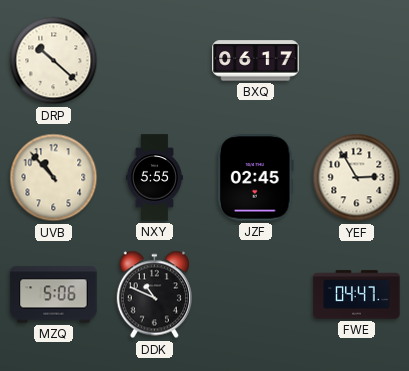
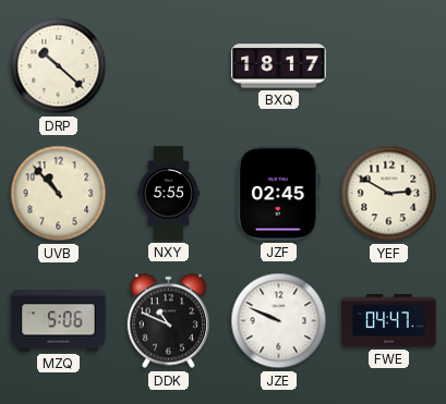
BXQ: 06:17 -> 18:17 (279, 66)
YEF: 2:55 -> 2:50 (389, 194)
JZE: none -> 9:49 (279, 321)
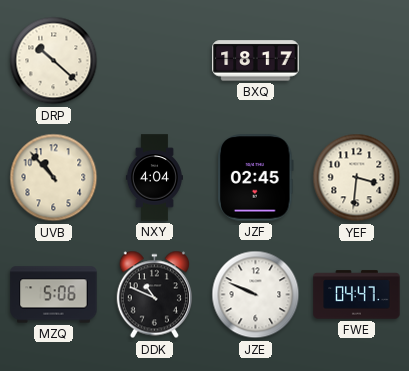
NXY: 5:55 -> 4:04 (154, 178)
YEF: 2:50 -> 3:31 (357, 178)
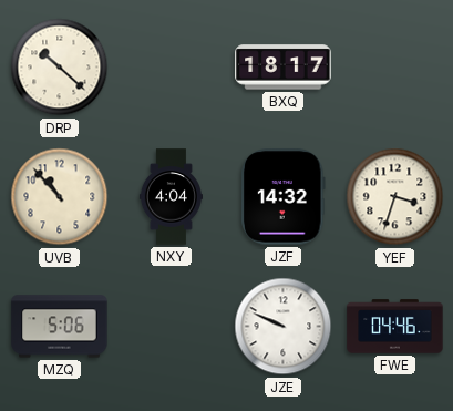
JZF: 02:45 -> 14:32 (284, 197)
YEF: 3:31 -> 3:33 (395, 197)
DDK: 10:49 -> none (154, 295)
FWE: 04:47 -> 04:46 (395, 327)
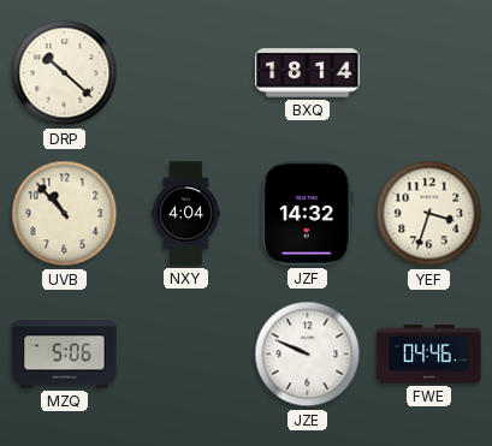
BXQ: 18:17 -> 18:14 (308, 73)
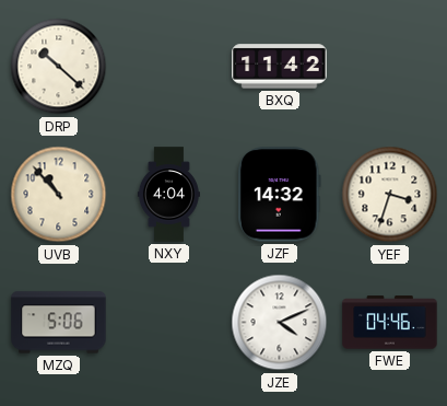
BXQ: 18:14 -> 11:42 (280, 67)
JZE: 9:49 -> 4:11 (280, 323)
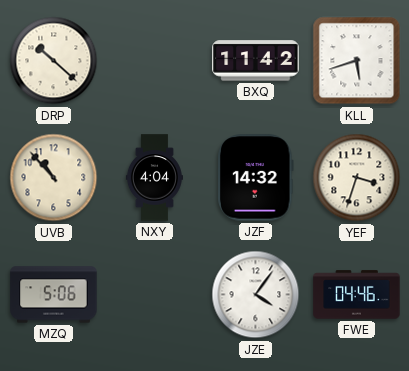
KLL: none -> 5:42 (357, 61)
JZE: 4:11 -> 4:06 (256, 295)
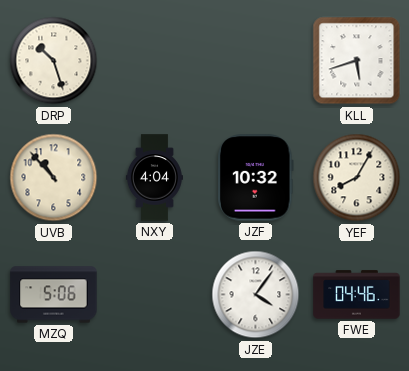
DRP: 10:22 -> 10:27 (54, 61)
BXQ: 11:42 -> none (256, 61)
JZF: 14:32 -> 10:32 (256, 178)
YEF: 3:33 -> 8:05 (357, 178)
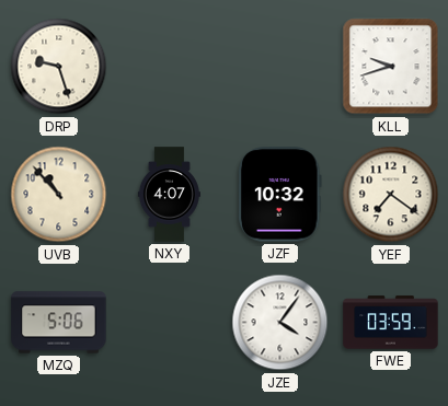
DRP: 10:27 -> 9:27 (59, 67)
KLL: 5:42 -> 9:42 (391, 67)
NXY: 4:04 -> 4:07 (169, 195)
YEF: 8:05 -> 7:21 (391, 195)
FWE: 04:46 -> 03:59 (391, 323)
